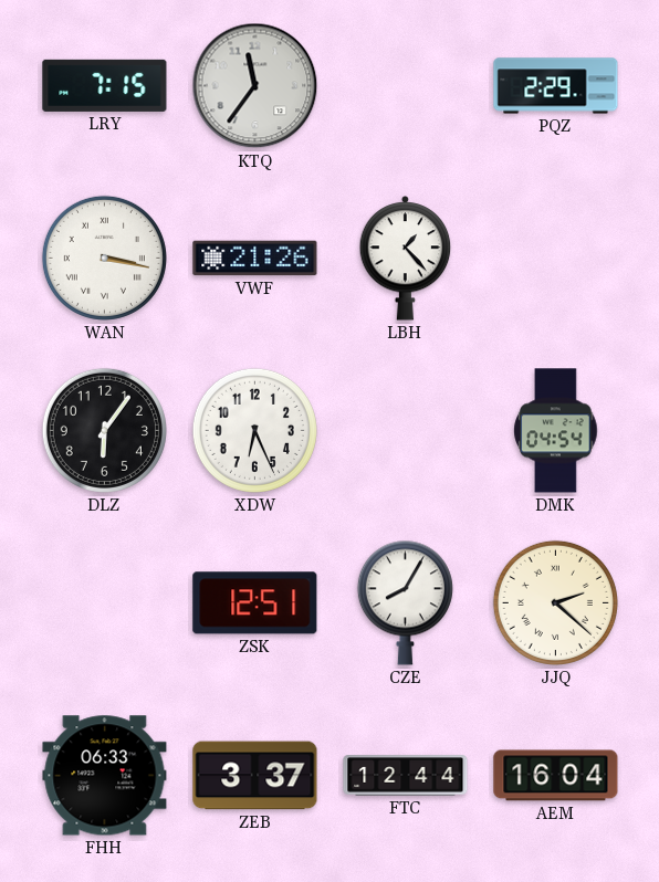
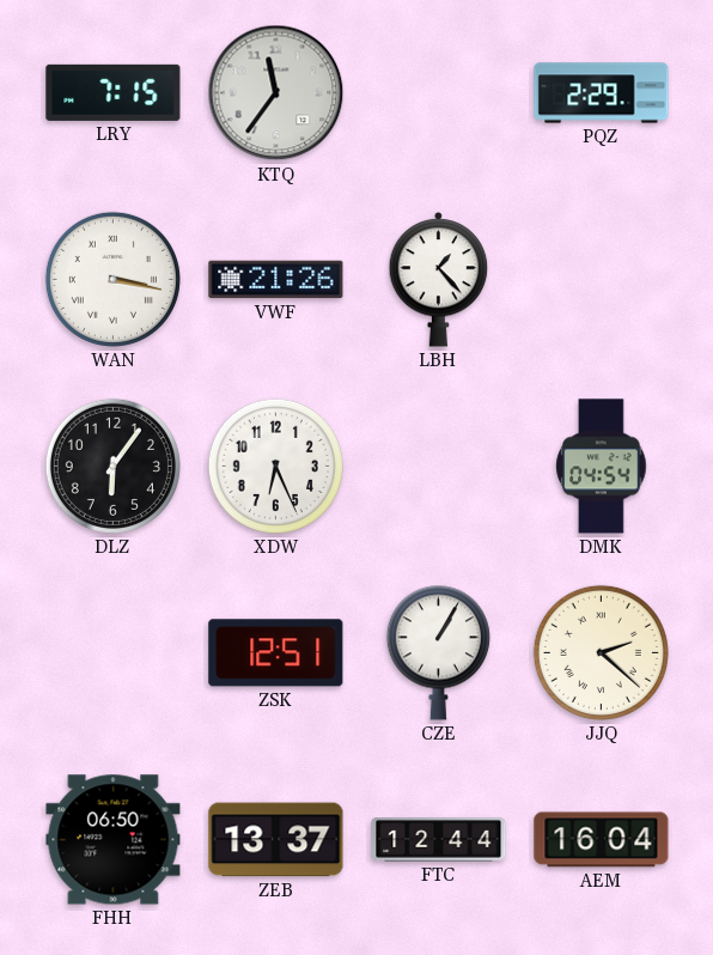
CZE: 8:05 -> 1:05 (438, 652)
FHH: 06:33 -> 06:50 (114, 840)
ZEB: 3:37 -> 13:37 (276, 840)
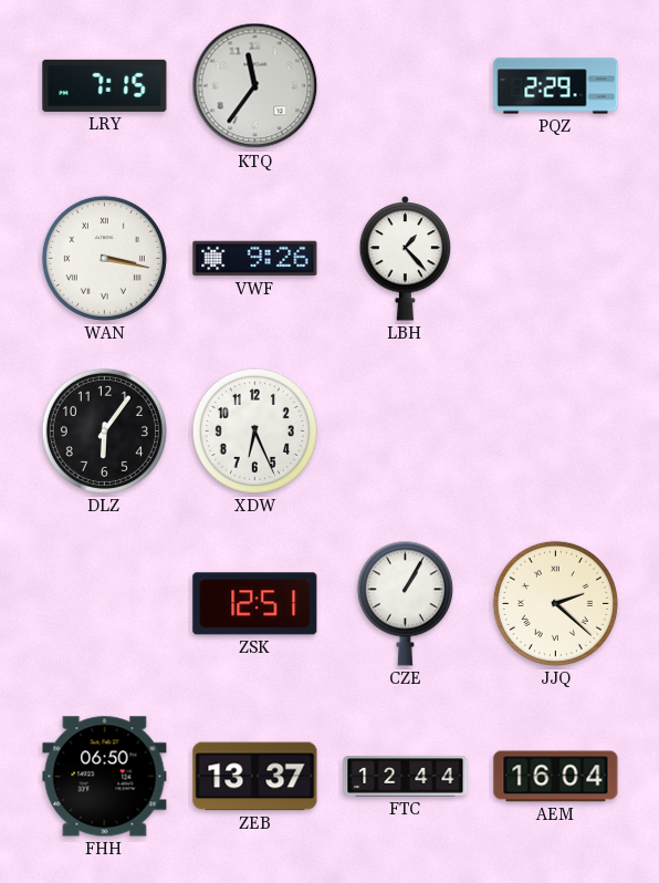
VWF: 21:26 -> 9:26 (255, 259)
DMK: 04:54 -> none (602, 467)
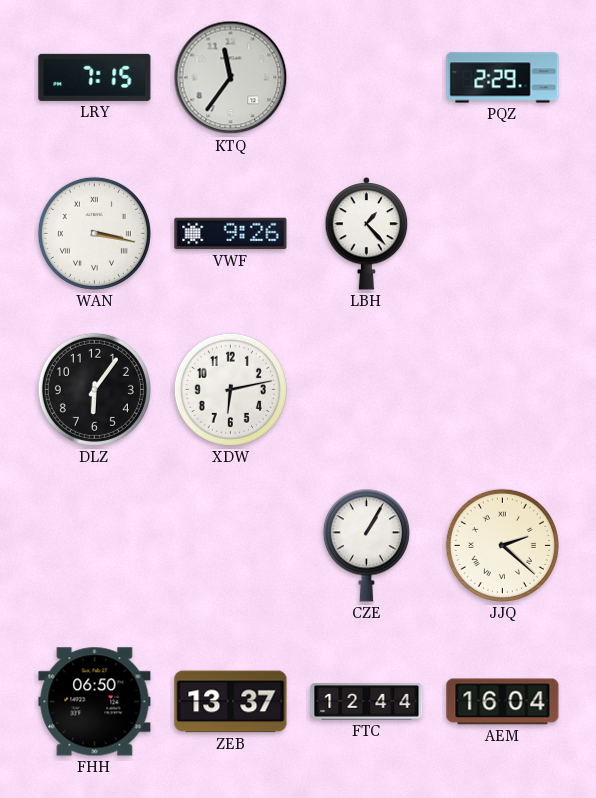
XDW: 6:26 -> 6:13 (230, 389)
ZSK: 12:51 -> none (255, 604)
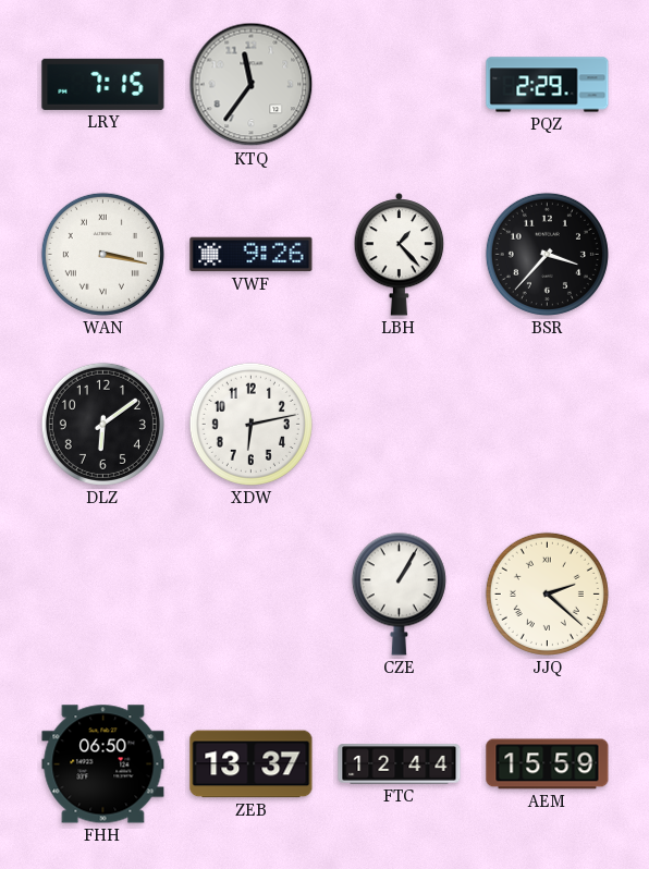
BSR: none -> 3:37 (547, 254)
DLZ: 6:06 -> 6:09 (102, 424)
AEM: 16:04 -> 15:59 (548, 764)
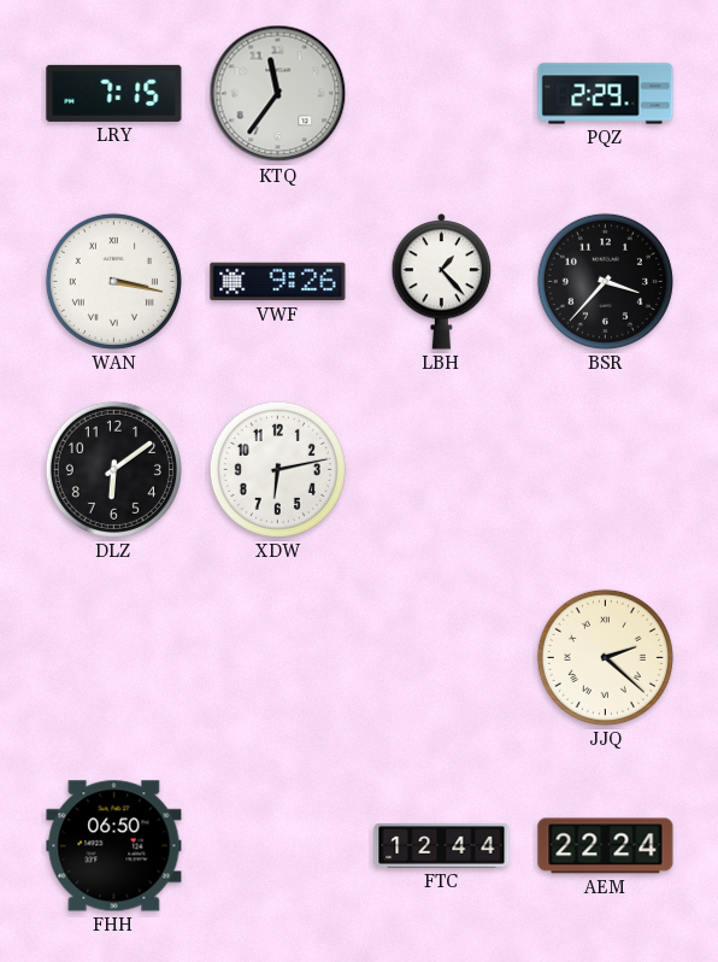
CZE: 1:05 -> none (399, 593)
ZEB: 13:37 -> none (252, 764)
AEM: 15:59 -> 22:24 (606, 846)
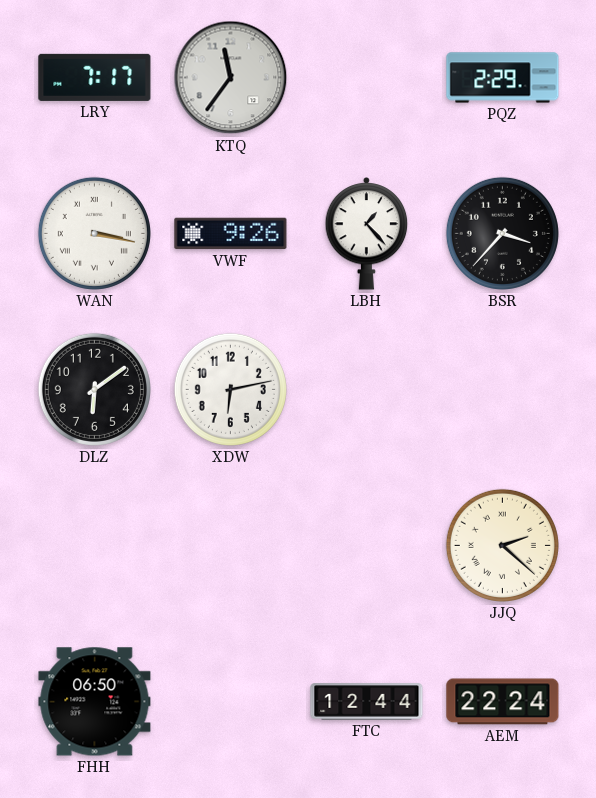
LRY: 7:15 -> 7:17 (95, 77)
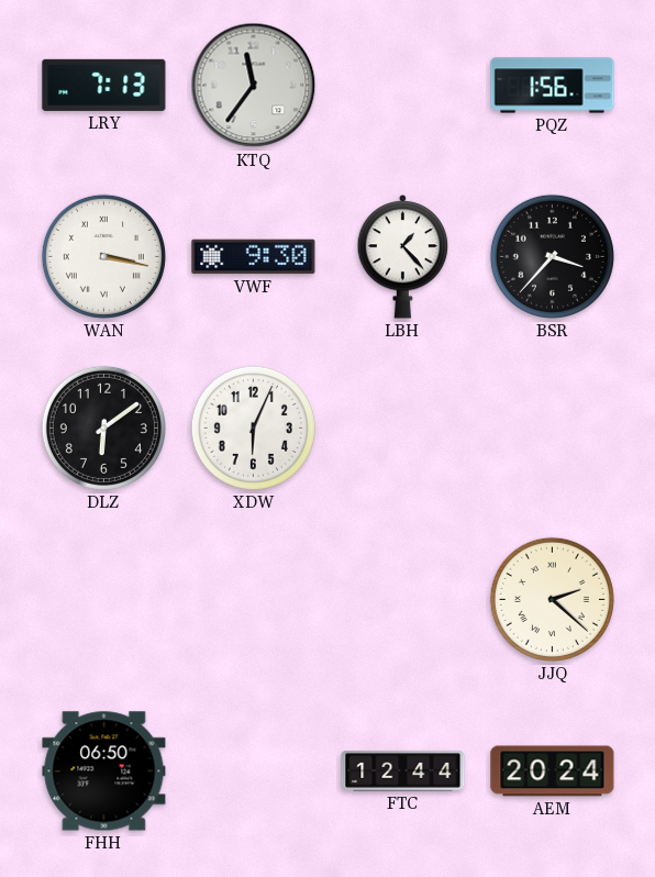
LRY: 7:17 -> 7:13 (104, 85)
PQZ: 2:29 -> 1:56 (553, 86)
VWF: 9:26 -> 9:30 (254, 257)
XDW: 6:13 -> 6:04 (253, 428)
AEM: 22:24 -> 20:24 (553, 771)
